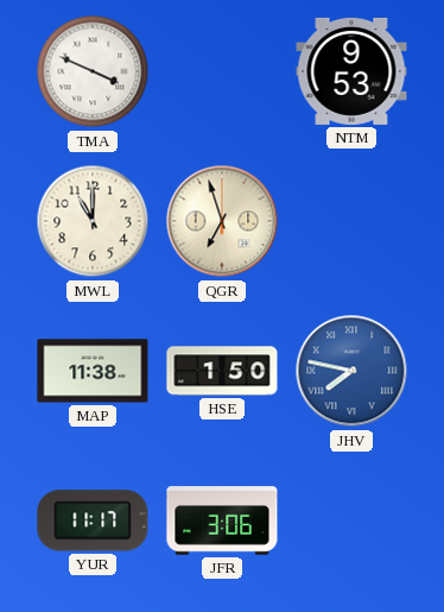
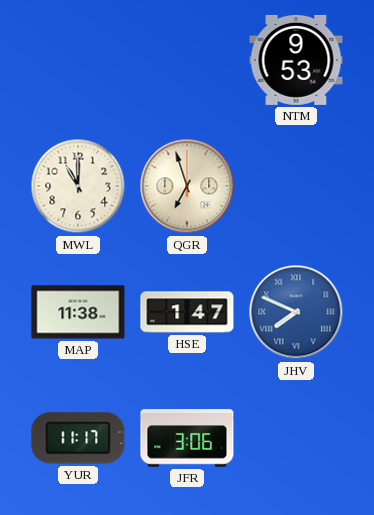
TMA: 3:49 -> none (93, 71)
HSE: 1:50 -> 1:47 (187, 312)
JHV: 7:47 -> 7:49 (296, 312)
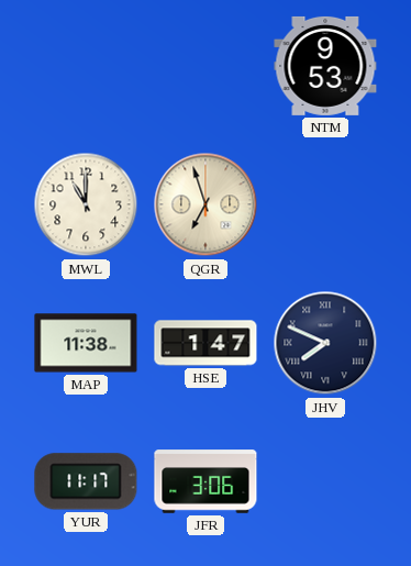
JHV dial: blue -> navy (325, 343)
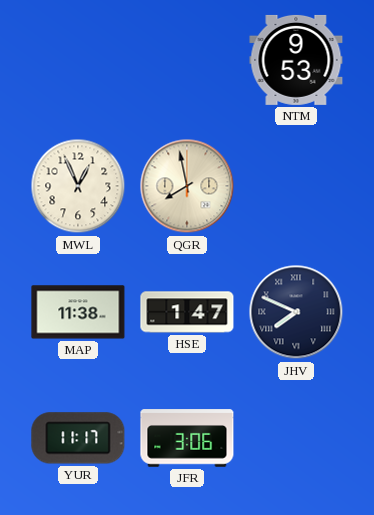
MWL: 11:00 -> 12:56 (78, 186)
QGR: 6:57 -> 7:58 (187, 186)
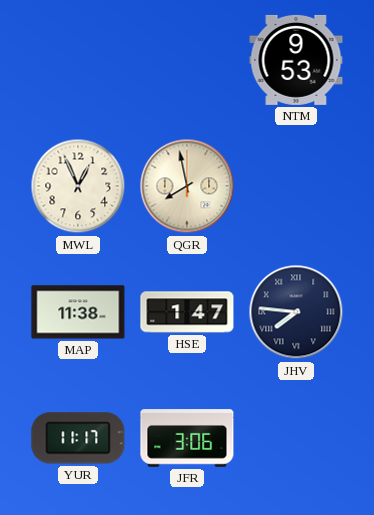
JHV: 7:49 -> 7:46 (296, 312)
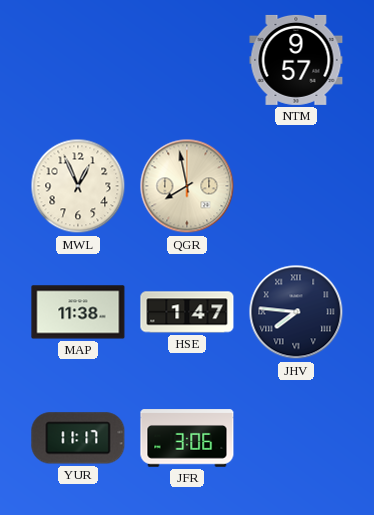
NTM: 9:53 -> 9:57 (296, 60)
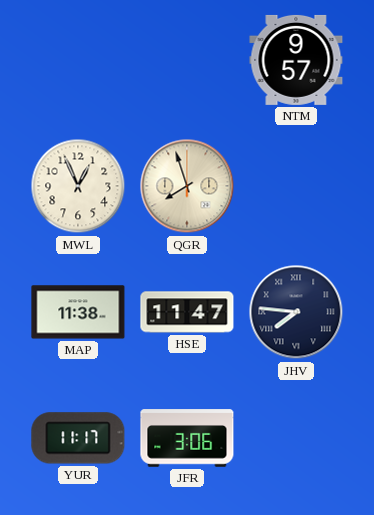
QGR: 7:58 -> 7:57 (187, 186)
HSE: 1:47 -> 11:47 (187, 312)
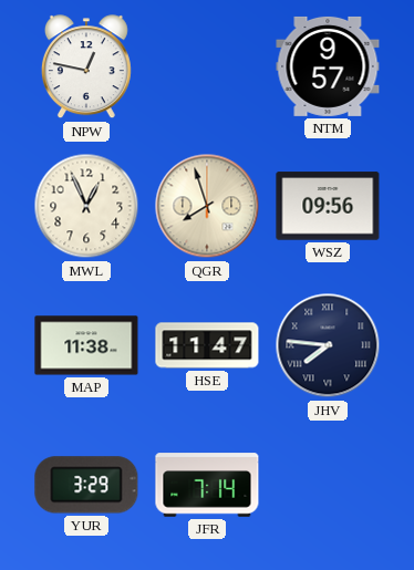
NPW: none -> 12:47 (86, 68)
WSZ: none -> 09:56 (328, 206)
YUR: 11:17 -> 3:29 (86, 485)
JFR: 3:06 -> 7:14 (207, 485)
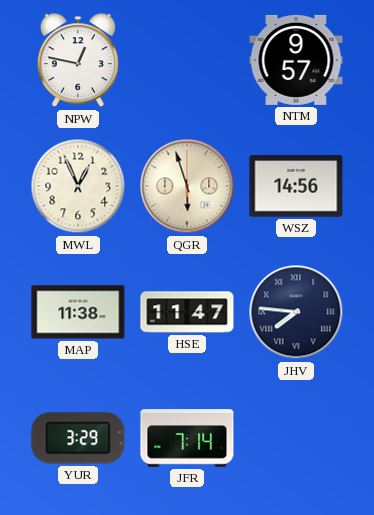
QGR: 7:57 -> 5:57 (187, 186)
WSZ: 09:56 -> 14:56 (296, 186)
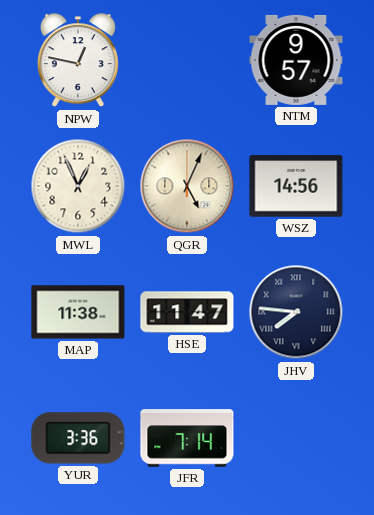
QGR: 5:57 -> 5:04 (187, 186)
YUR: 3:29 -> 3:36 (78, 438)
